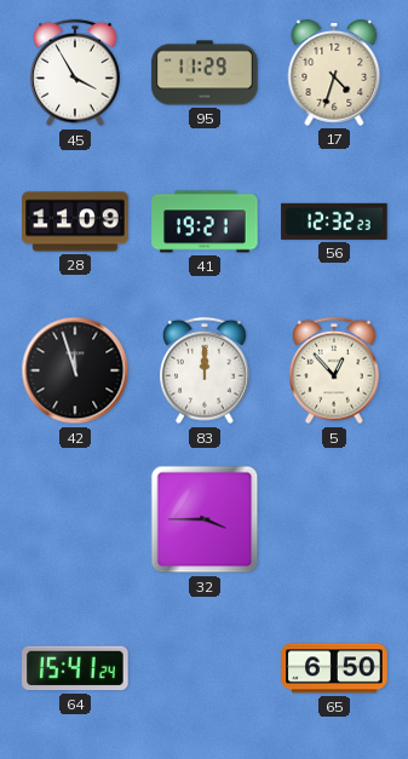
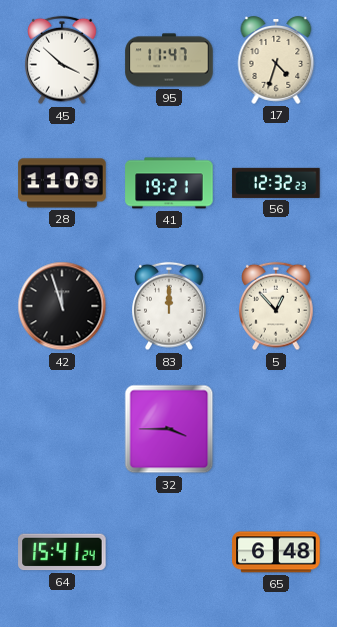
45: 3:55 -> 3:52 (62, 60)
95: 11:29 -> 11:47 (169, 60)
65: 6:50 -> 6:48 (276, 552)
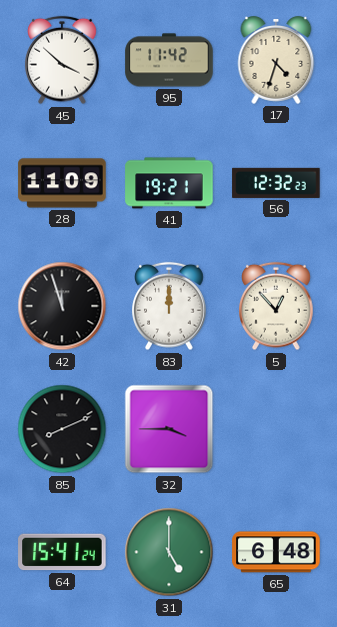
95: 11:47 -> 11:42 (169, 60)
85: none -> 8:11 (62, 429)
31: none -> 5:00 (169, 552)
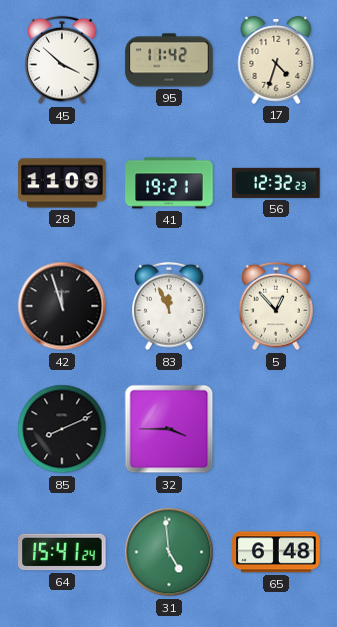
83: 12:00 -> 11:56 (169, 306)
31: 5:00 -> 4:59 (169, 552)
